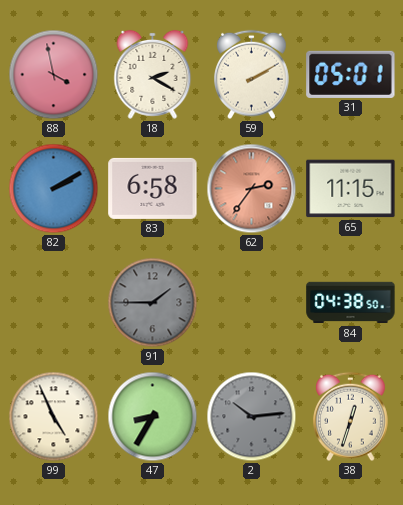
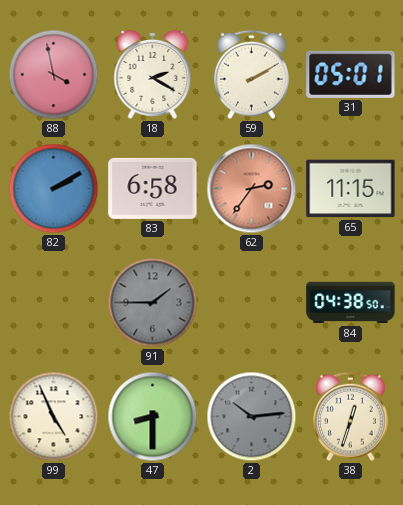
47: 8:35 -> 8:30 (153, 417)
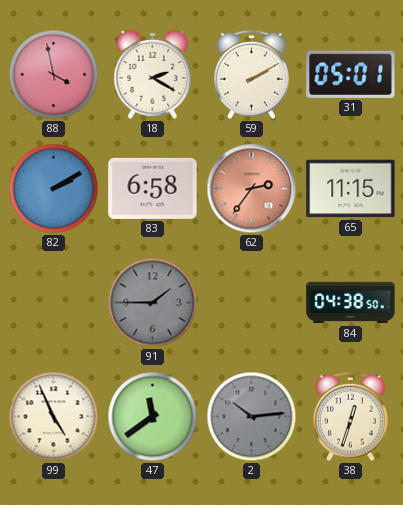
47: 8:30 -> 11:39 (153, 417)
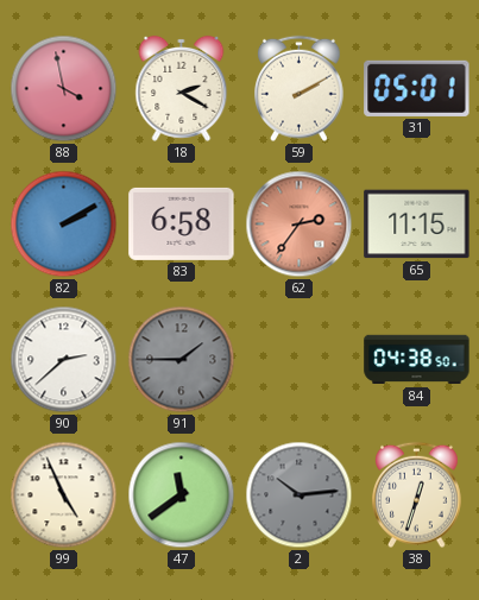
90: none -> 2:38 (64, 360)
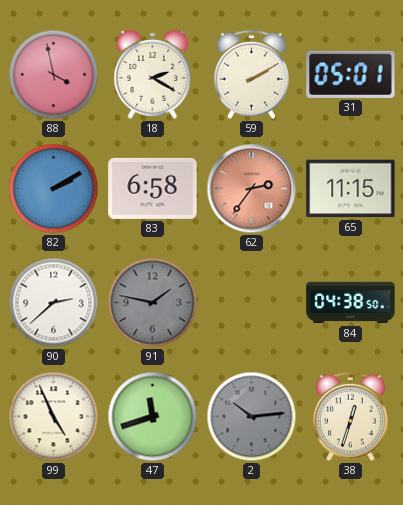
91: 1:45 -> 1:47 (153, 303)
47: 11:39 -> 11:42 (153, 417)
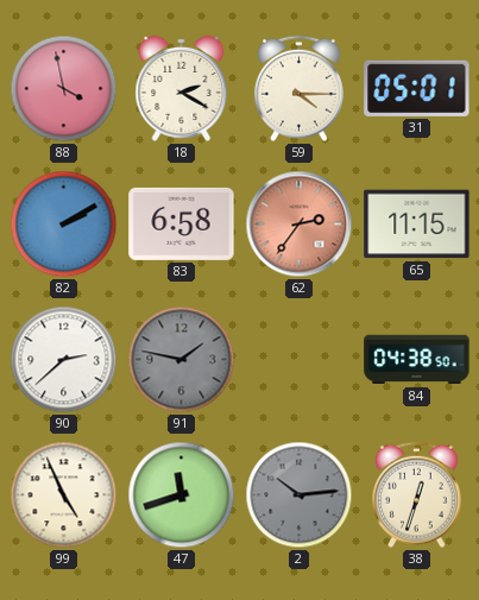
59: 2:10 -> 4:15 (300, 89)
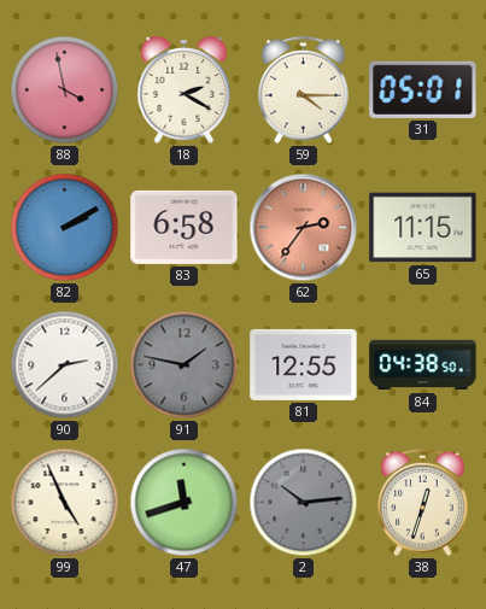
81: none -> 12:55 (304, 364)
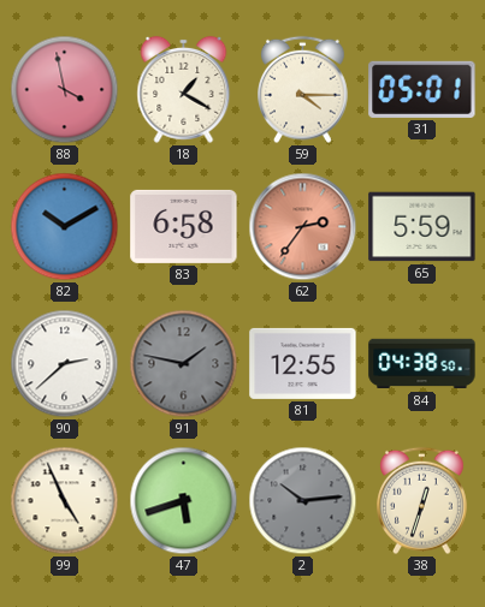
18: 2:20 -> 1:20 (184, 89)
82: 2:10 -> 10:10 (65, 227)
65: 11:15 -> 5:59 (422, 227)
47: 11:42 -> 5:42 (184, 501)
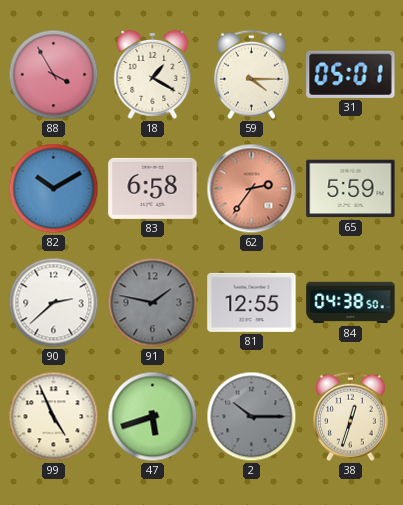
88: 3:58 -> 3:55 (54, 75)
2: 10:14 -> 10:15 (252, 417)
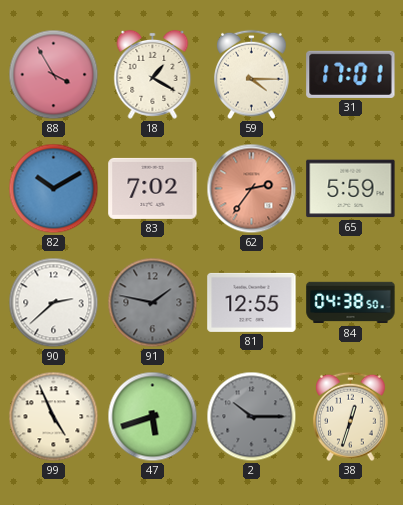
31: 05:01 -> 17:01 (351, 74)
83: 6:58 -> 7:02 (153, 188)
